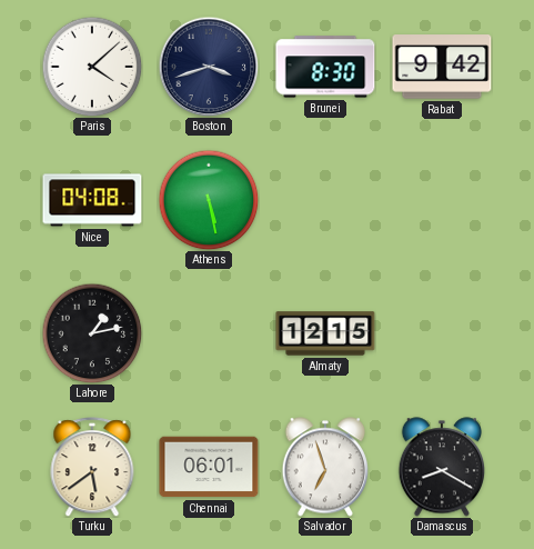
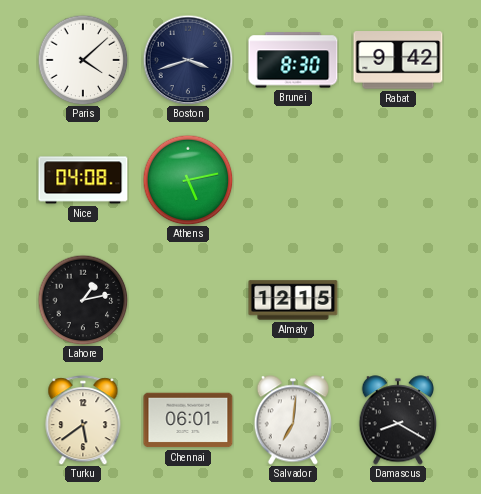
Athens: 5:28 -> 5:13 (188, 180)
Salvador: 6:57 -> 7:01 (292, 420)
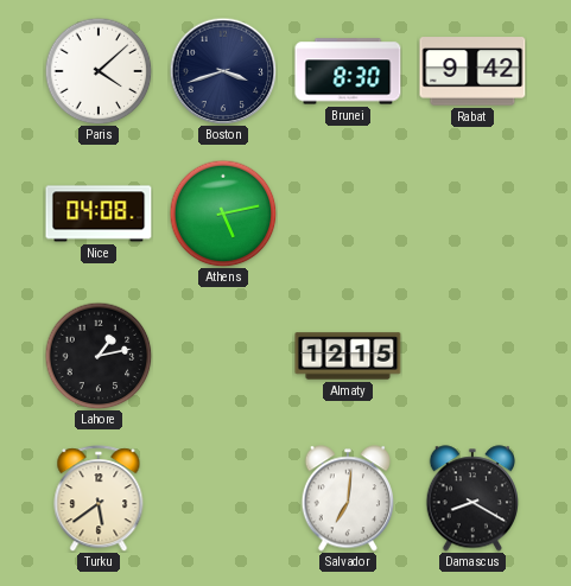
Chennai: 06:01 -> none (188, 420)
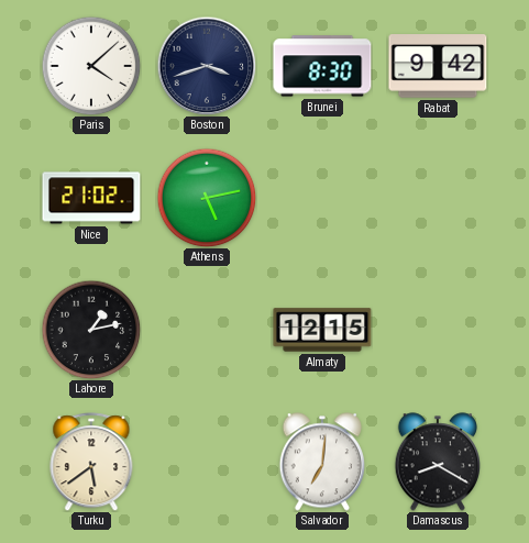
Nice: 04:08 -> 21:02 (91, 198)
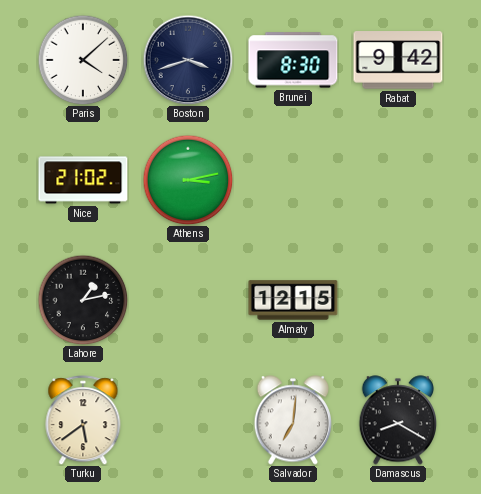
Athens: 5:13 -> 3:13 (188, 180)
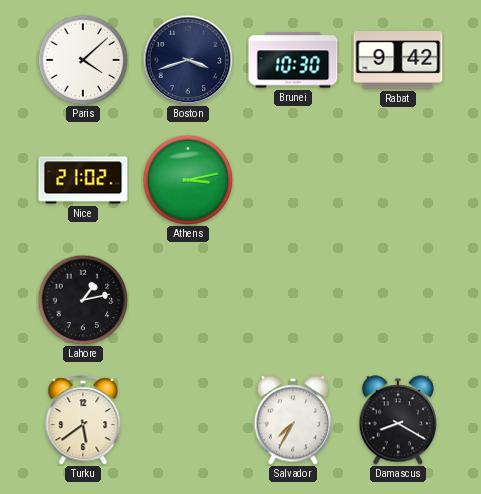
Brunei: 8:30 -> 10:30 (293, 60)
Almaty: 12:15 -> none (293, 300)
Salvador: 7:01 -> 7:35 (292, 420)
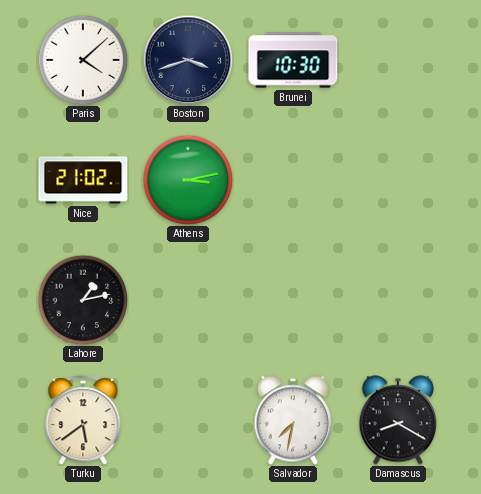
Rabat: 9:42 -> none (398, 60)
Salvador: 7:35 -> 7:32 (292, 420)
